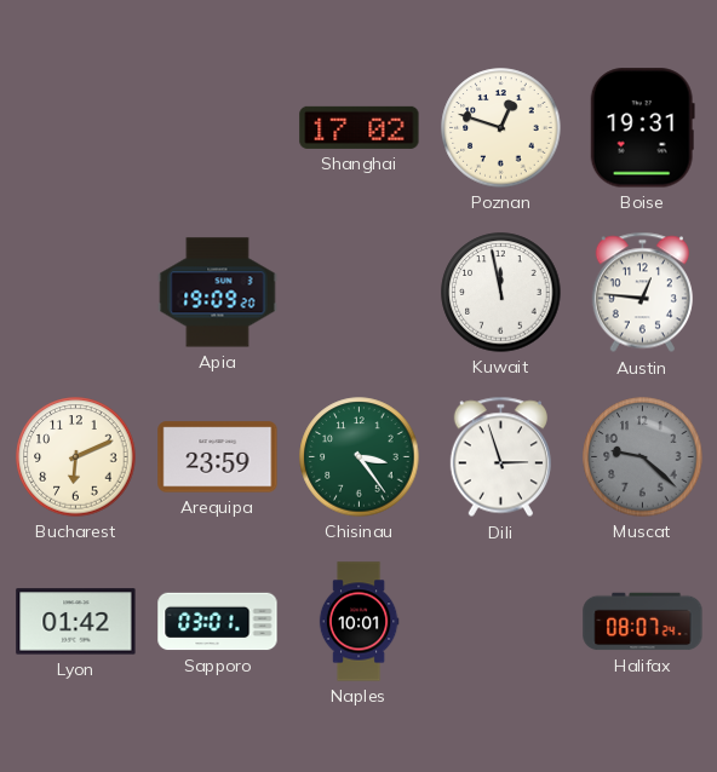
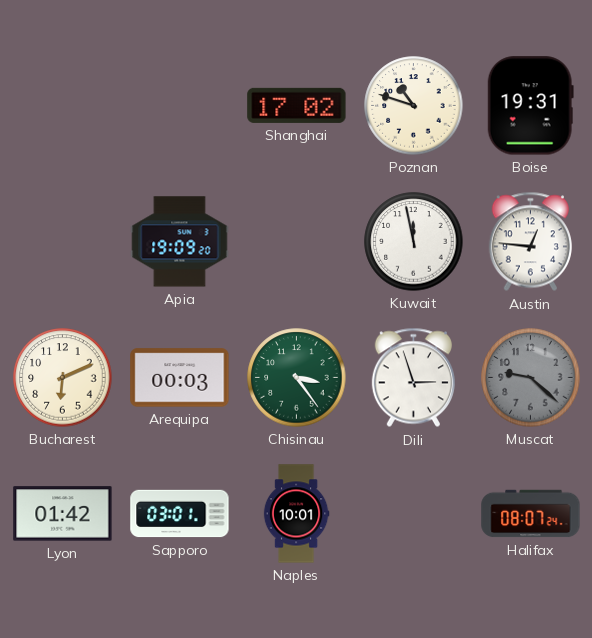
Poznan: 12:48 -> 10:48 (414, 106)
Arequipa: 23:59 -> 00:03 (180, 378)
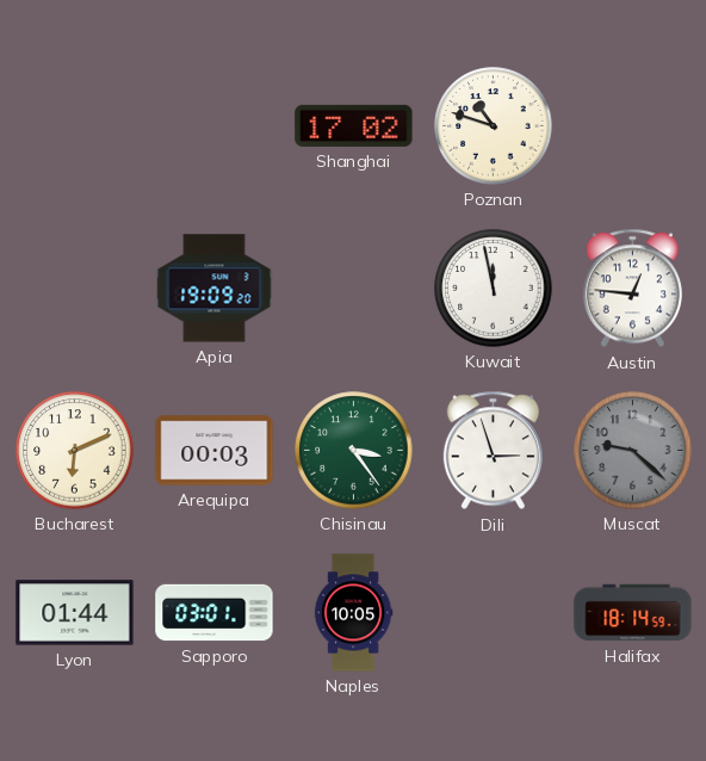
Boise: 19:31 -> none (530, 106)
Lyon: 01:42 -> 01:44 (75, 613)
Naples: 10:01 -> 10:05 (353, 613)
Halifax: 08:07 -> 18:14 (633, 613)
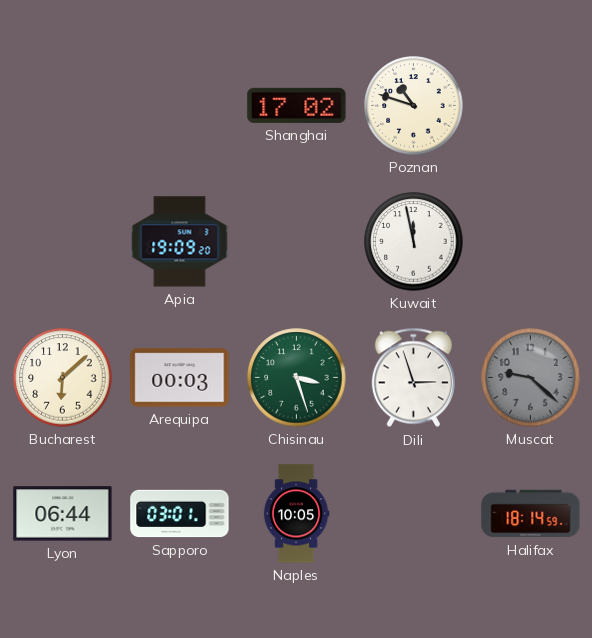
Austin: 12:46 -> none (632, 289)
Bucharest: 6:11 -> 6:08 (63, 378)
Chisinau: 3:24 -> 3:27 (297, 378)
Lyon: 01:44 -> 06:44 (63, 514)
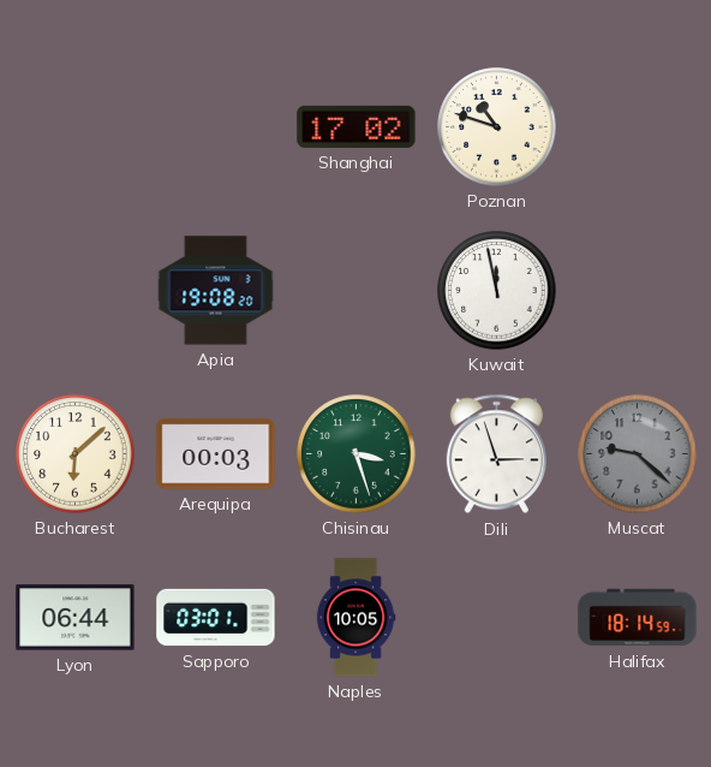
Apia: 19:09 -> 19:08 (216, 291)
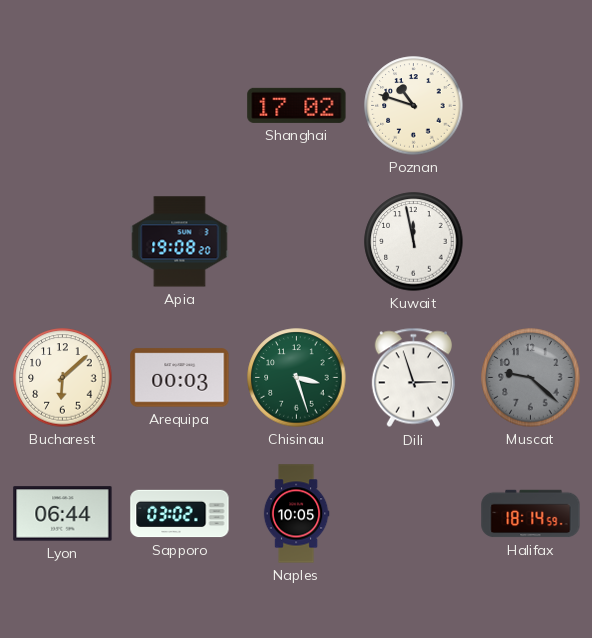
Sapporo: 03:01 -> 03:02 (180, 514)
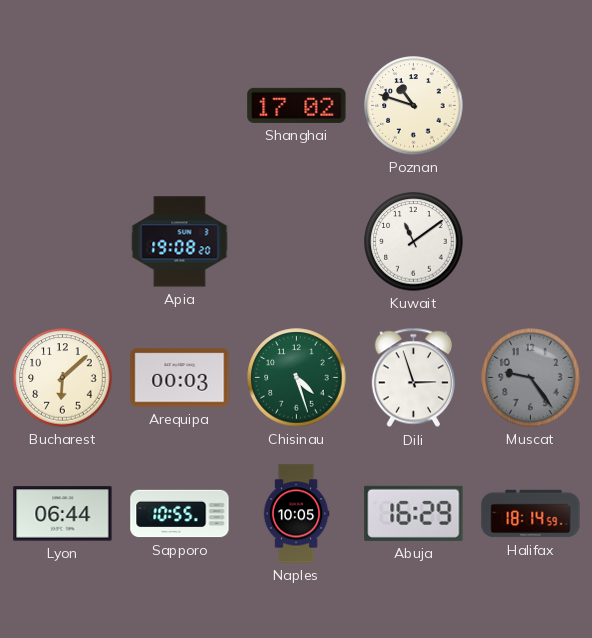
Kuwait: 11:58 -> 11:09 (414, 242)
Chisinau: 3:27 -> 4:27 (297, 378)
Muscat: 9:22 -> 9:24 (531, 378)
Sapporo: 03:02 -> 10:55 (180, 514)
Abuja: none -> 16:29 (414, 513)
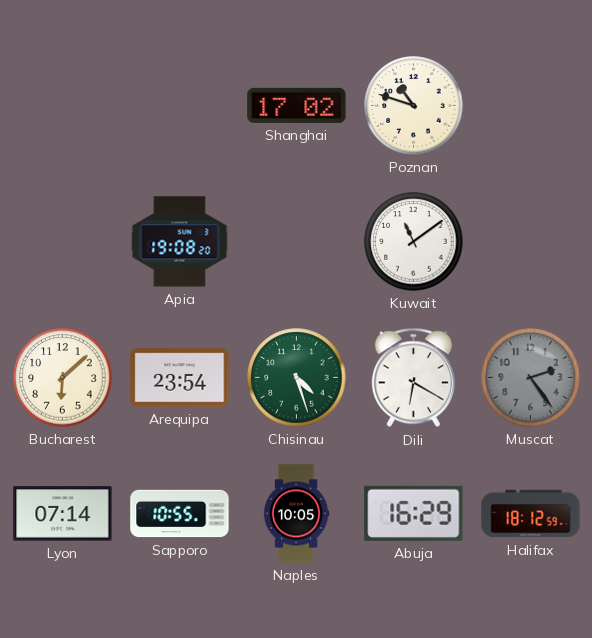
Arequipa: 00:03 -> 23:54 (180, 378)
Dili: 2:57 -> 6:20 (413, 378)
Muscat: 9:24 -> 2:24 (531, 378)
Lyon: 06:44 -> 07:14 (63, 514)
Halifax: 18:14 -> 18:12 (531, 514)
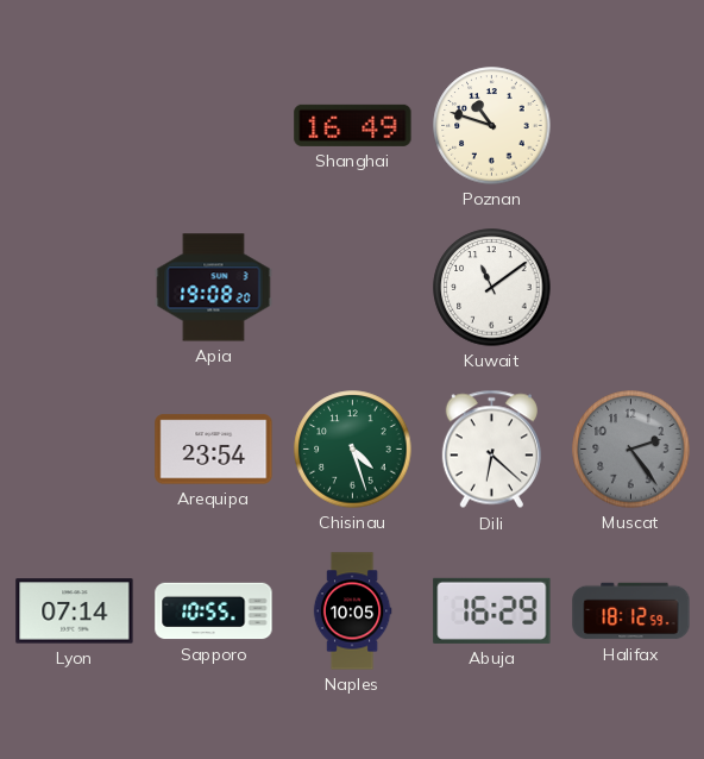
Shanghai: 17:02 -> 16:49 (353, 125)
Bucharest: 6:08 -> none (63, 378)
Dili: 6:20 -> 6:22 (491, 450)
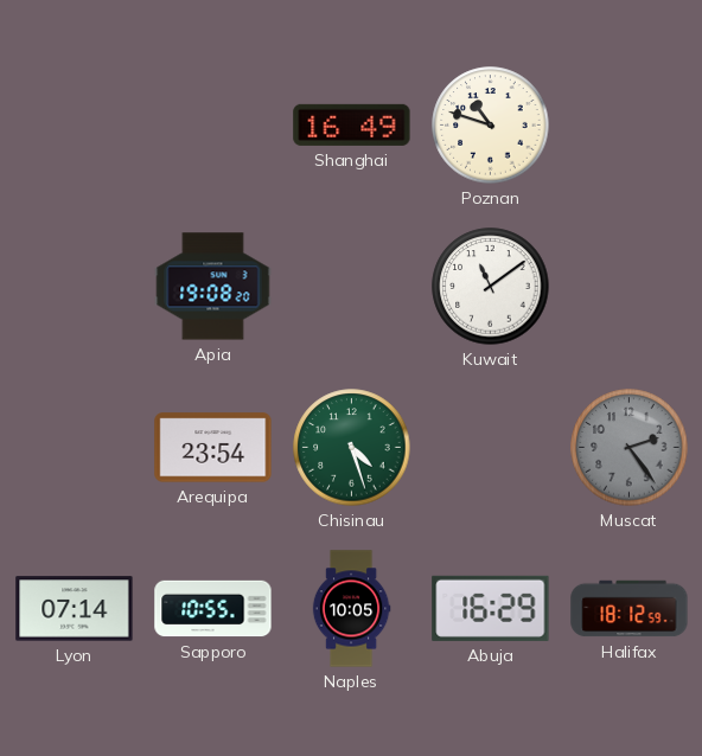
Dili: 6:22 -> none (491, 450)
